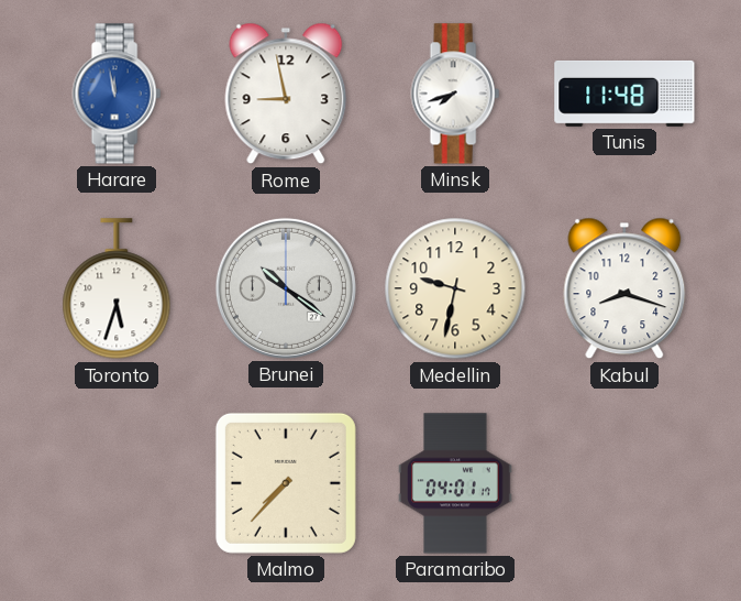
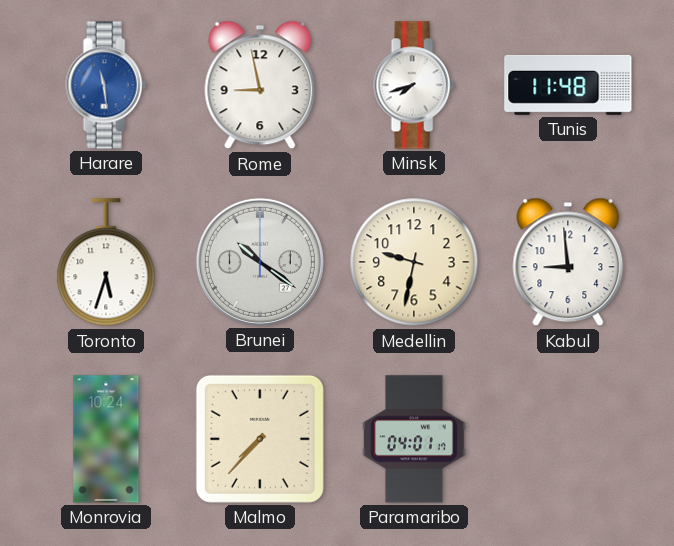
Harare: 11:58 -> 11:29 (106, 85)
Kabul: 8:18 -> 8:59 (568, 262)
Monrovia: none -> 10:24 (106, 439)
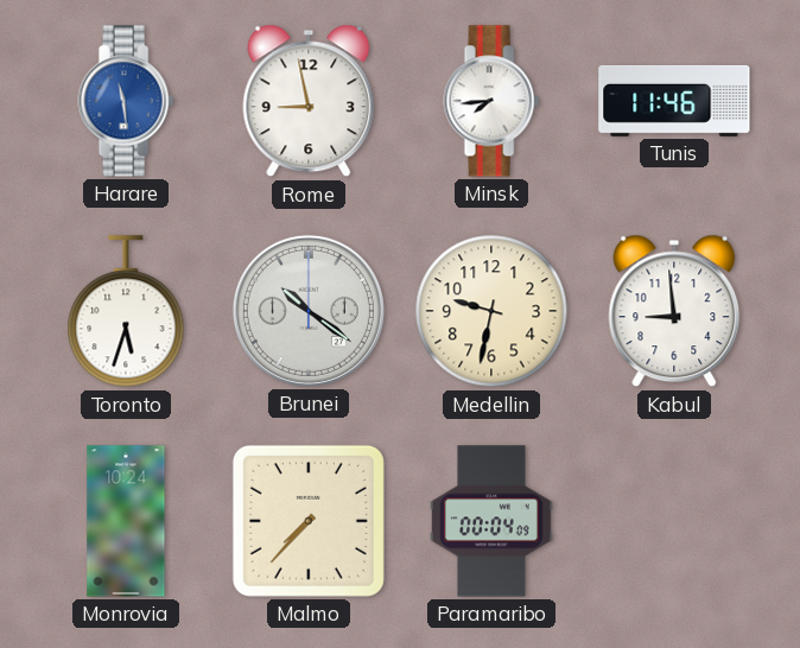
Minsk: 7:42 -> 7:44 (491, 101)
Tunis: 11:48 -> 11:46 (674, 101)
Paramaribo: 04:01 -> 00:04 (491, 521)
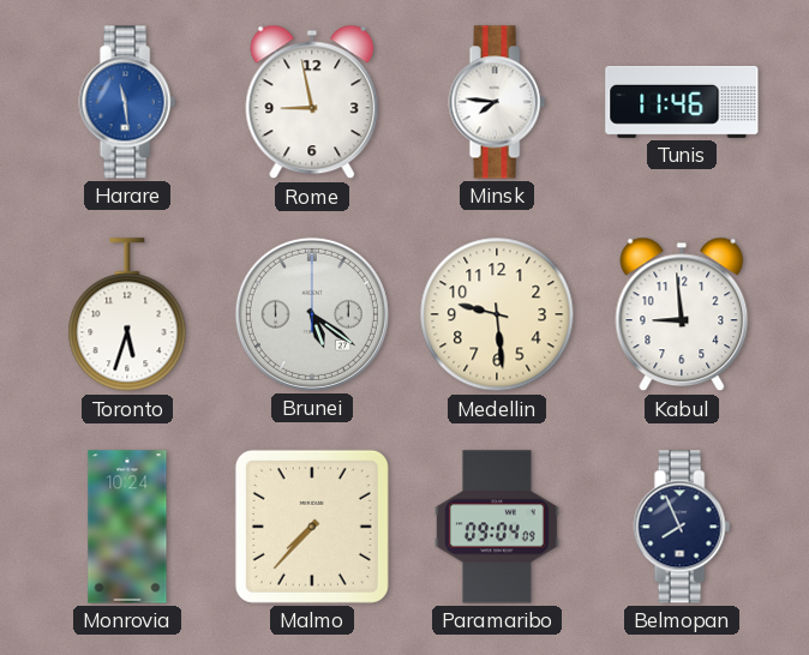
Minsk: 7:44 -> 7:46 (497, 102)
Brunei: 10:21 -> 5:21 (312, 314)
Medellin: 9:32 -> 9:29 (497, 314)
Paramaribo: 00:04 -> 09:04 (497, 527)
Belmopan: none -> 7:56 (682, 527)
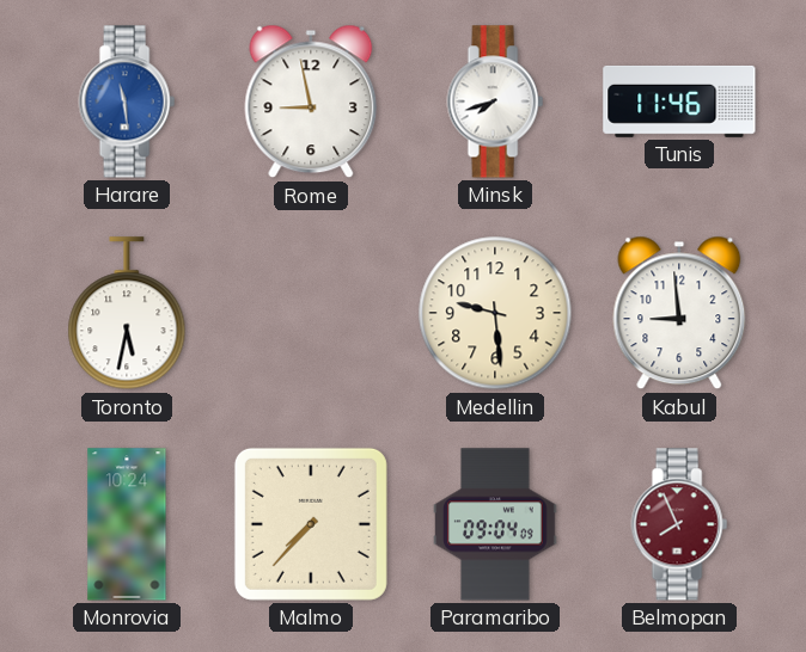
Minsk: 7:46 -> 7:42 (495, 102)
Toronto: 5:33 -> 5:32 (127, 314)
Brunei: 5:21 -> none (312, 314)
Belmopan dial: navy -> burgundy (679, 524)
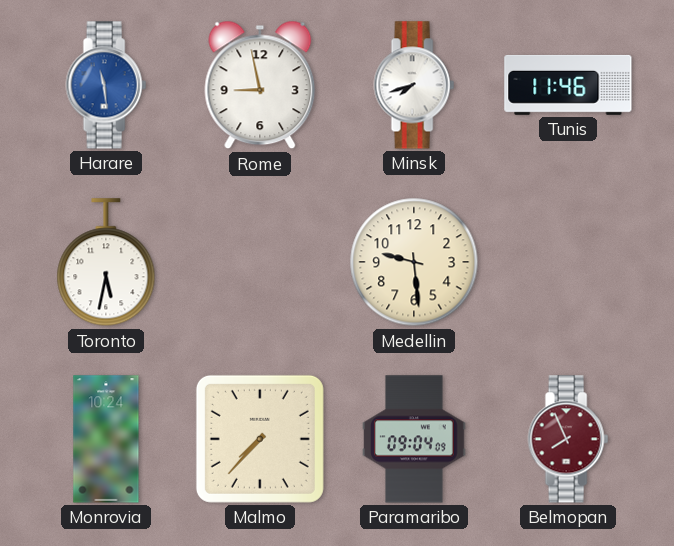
Kabul: 8:59 -> none (679, 313)
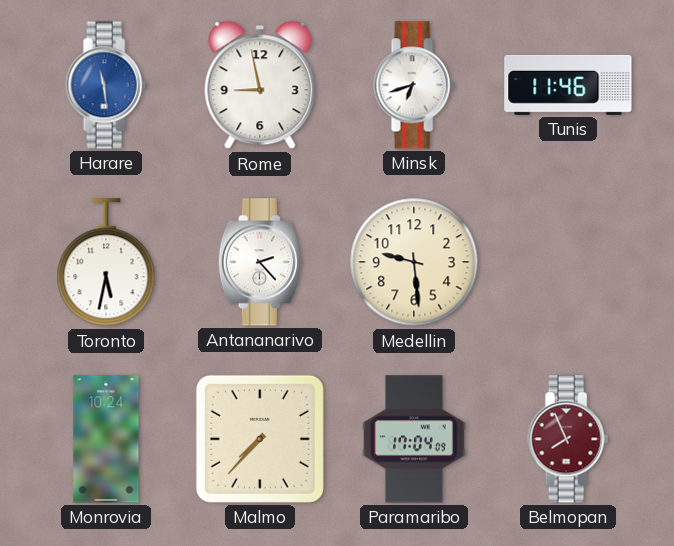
Minsk: 7:42 -> 6:42 (414, 85)
Antananarivo: none -> 2:23 (260, 262)
Paramaribo: 09:04 -> 17:04 (414, 439)
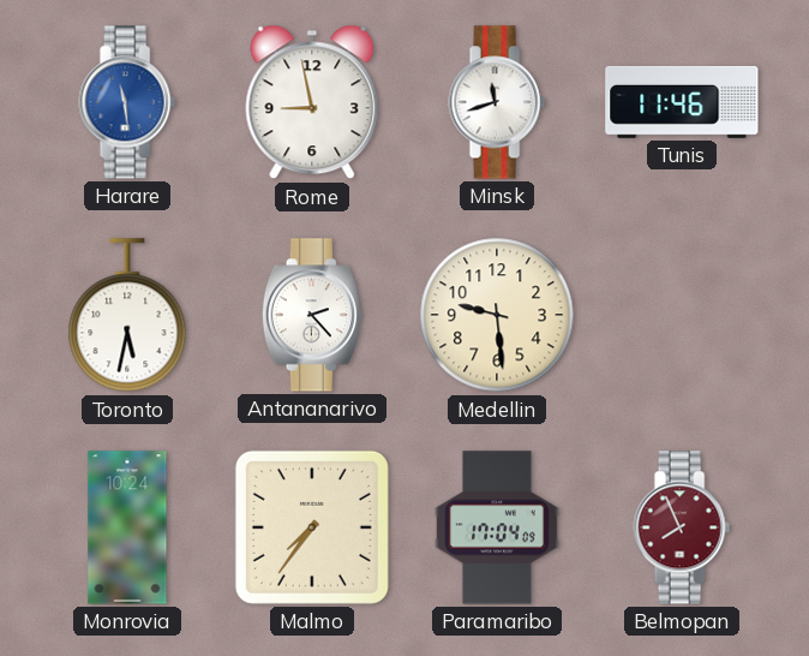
Minsk: 6:42 -> 11:42 (497, 102)
Malmo: 7:37 -> 7:36 (312, 527)
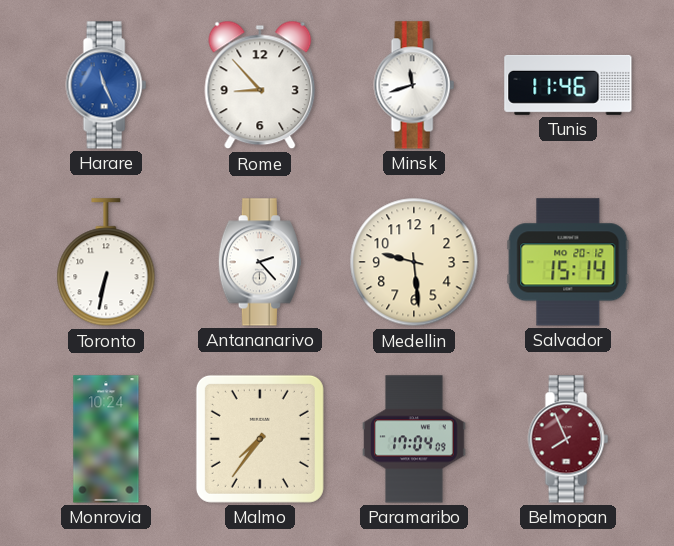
Harare: 11:29 -> 11:26 (106, 85)
Rome: 8:58 -> 8:53 (260, 85)
Toronto: 5:32 -> 6:32 (106, 263)
Salvador: none -> 15:14 (568, 262)
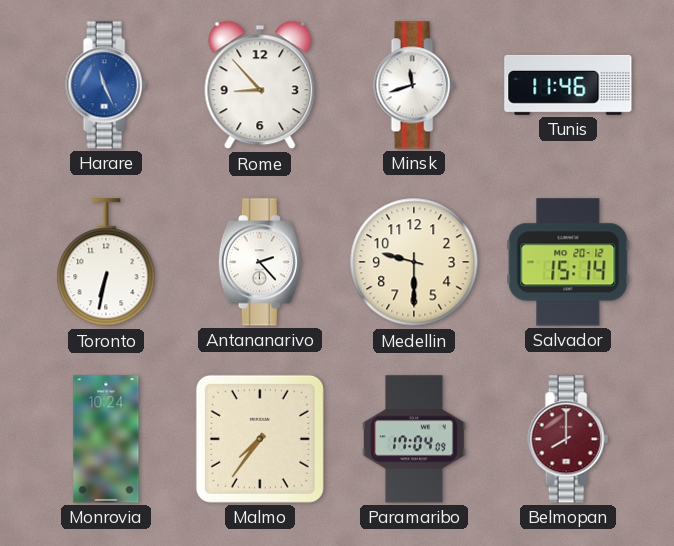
Medellin: 9:29 -> 9:30 (414, 262)
Belmopan: 7:56 -> 8:00 (568, 439)
